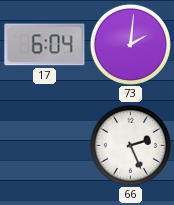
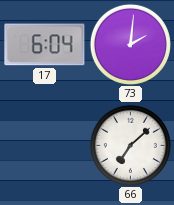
66: 2:26 -> 7:08 (130, 145)
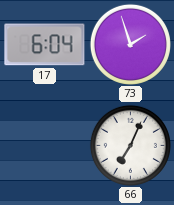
73: 2:01 -> 1:57 (130, 44)
66: 7:08 -> 7:04 (130, 145)
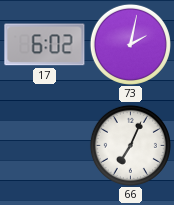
17: 6:04 -> 6:02 (45, 45)
73: 1:57 -> 2:02 (130, 44)
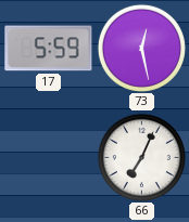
17: 6:02 -> 5:59 (49, 49)
73: 2:02 -> 12:28 (141, 48)
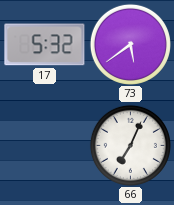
17: 5:59 -> 5:32 (45, 45)
73: 12:28 -> 5:39 (130, 44)
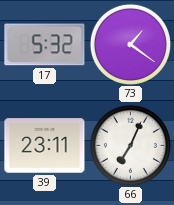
73: 5:39 -> 1:21 (130, 44)
39: none -> 23:11 (45, 146)
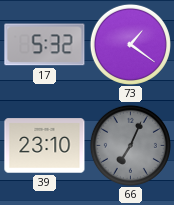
39: 23:11 -> 23:10 (45, 146)
66 dial: white -> grey (130, 145)
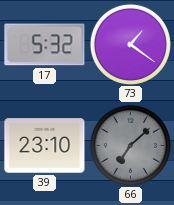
66: 7:04 -> 7:08 (130, 145)
